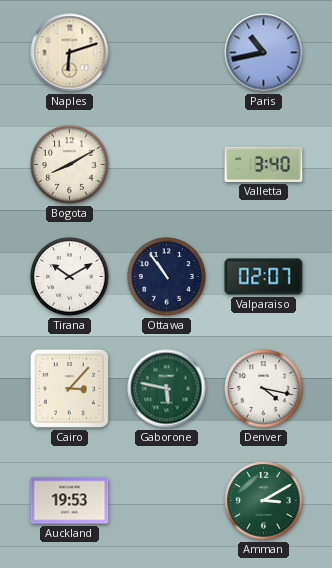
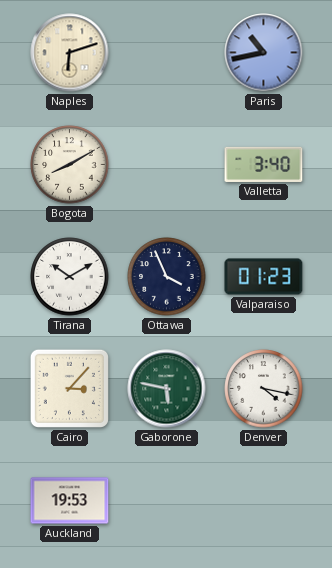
Ottawa: 10:54 -> 3:56 (167, 277)
Valparaiso: 02:07 -> 01:23 (264, 277)
Amman: 3:10 -> none (264, 501)
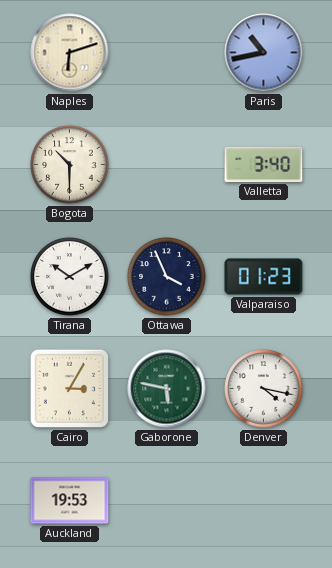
Bogota: 8:10 -> 10:30 (70, 165)
Cairo: 3:07 -> 3:05 (69, 388)
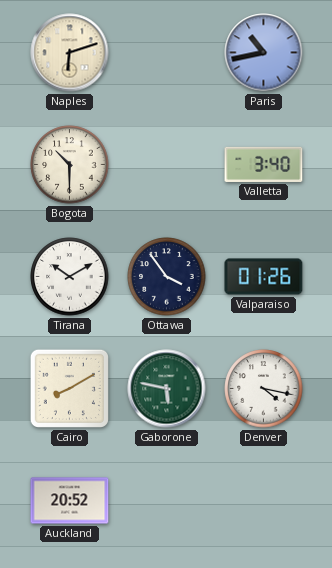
Ottawa: 3:56 -> 3:54 (167, 277)
Valparaiso: 01:23 -> 01:26 (264, 277)
Cairo: 3:05 -> 8:10 (69, 388)
Auckland: 19:53 -> 20:52 (70, 501)
